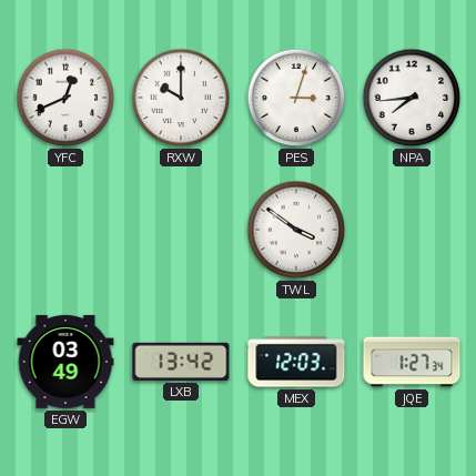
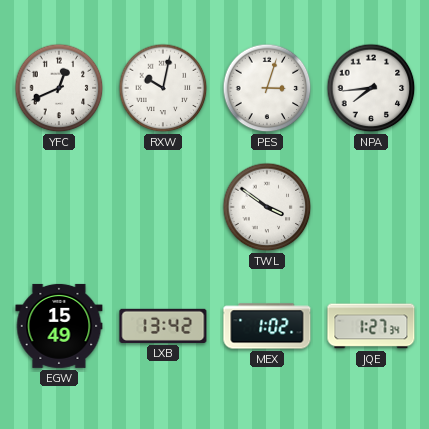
RXW: 10:00 -> 10:02 (163, 88)
EGW: 03:49 -> 15:49 (59, 326)
MEX: 12:03 -> 1:02 (267, 326)
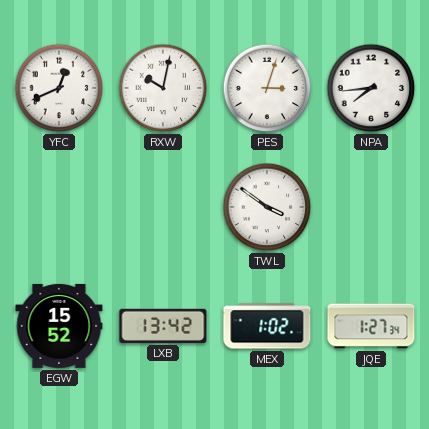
EGW: 15:49 -> 15:52 (59, 326)
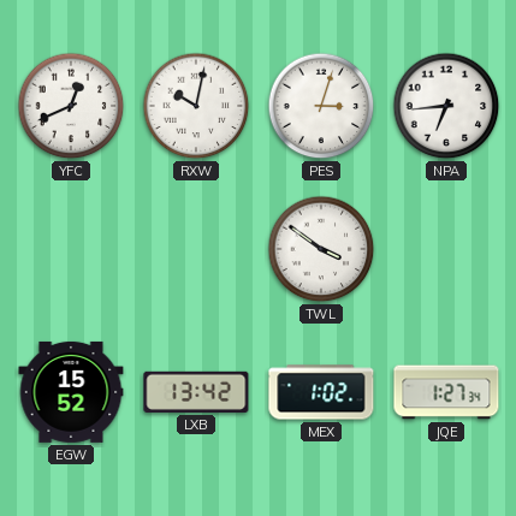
NPA: 7:44 -> 6:44 (446, 106)
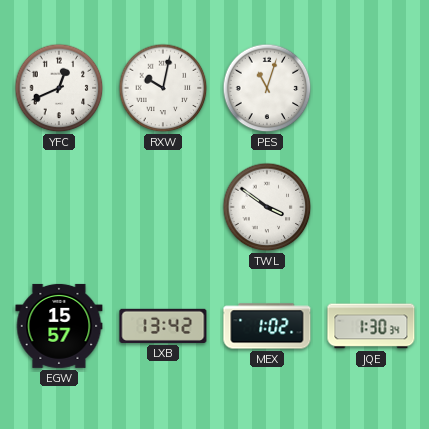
PES: 3:03 -> 11:03 (267, 88)
NPA: 6:44 -> none (446, 106)
EGW: 15:52 -> 15:57 (59, 326)
JQE: 1:27 -> 1:30 (371, 326)
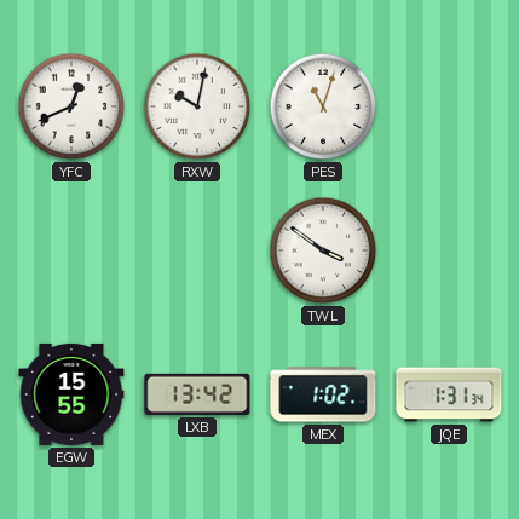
EGW: 15:57 -> 15:55 (71, 394)
JQE: 1:30 -> 1:31 (449, 394)
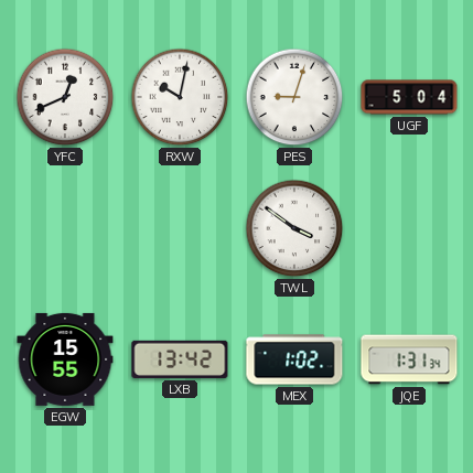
PES: 11:03 -> 9:03 (294, 97)
UGF: none -> 5:04 (409, 97)
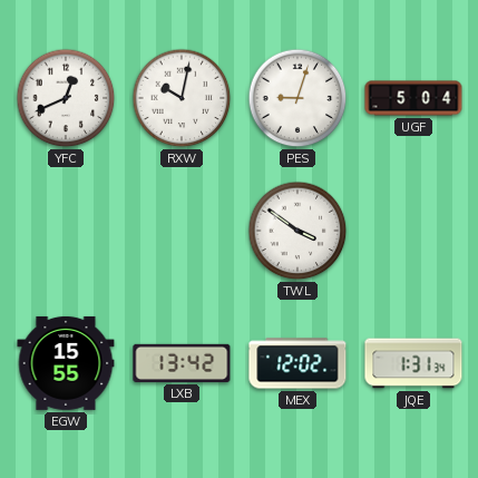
MEX: 1:02 -> 12:02 (297, 363)
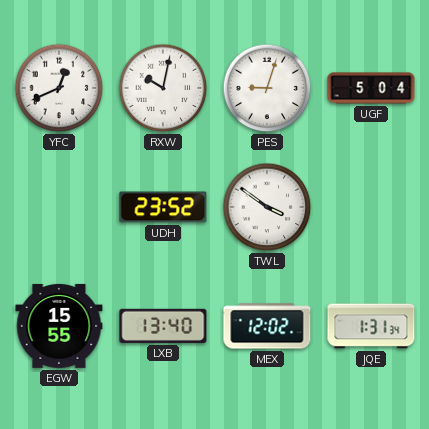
UDH: none -> 23:52 (163, 207)
LXB: 13:42 -> 13:40 (163, 326)
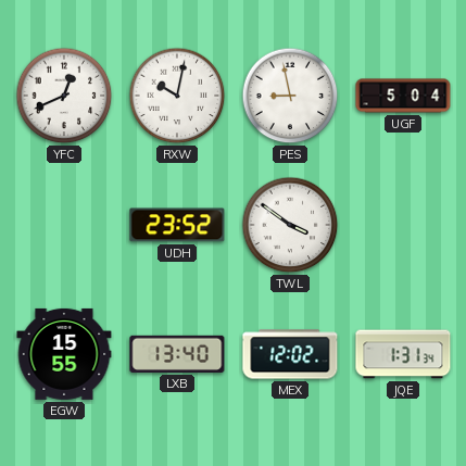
PES: 9:03 -> 8:58 (290, 96)
